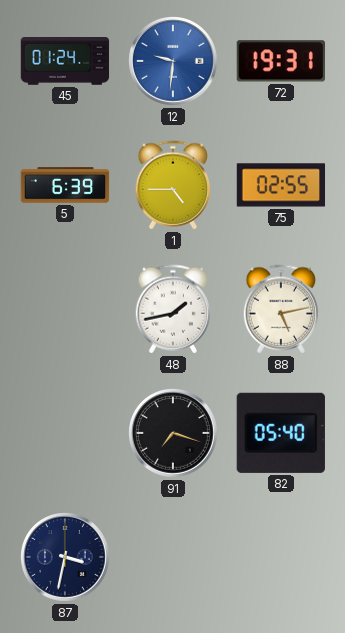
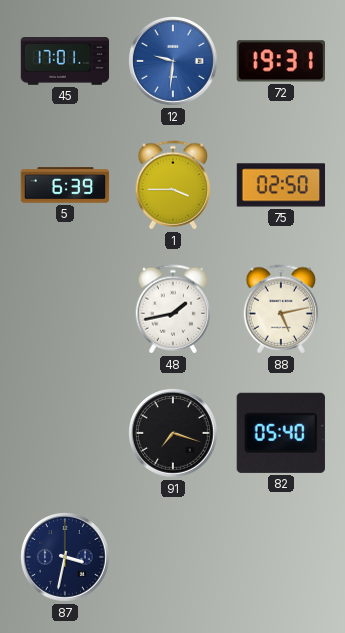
45: 01:24 -> 17:01 (65, 62)
1: 4:45 -> 3:45 (173, 185)
75: 02:55 -> 02:50 (281, 185)
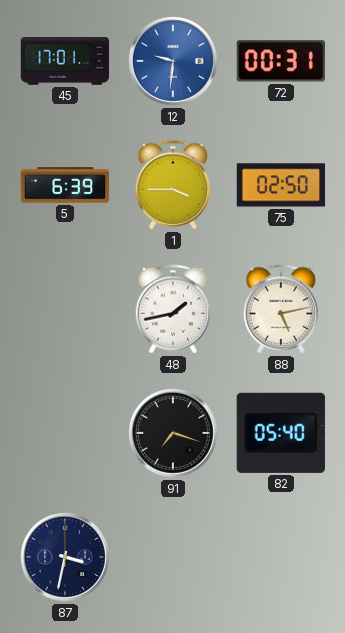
72: 19:31 -> 00:31 (280, 61)
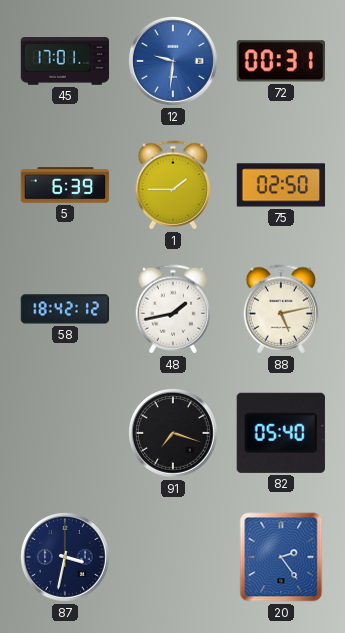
1: 3:45 -> 1:45 (173, 185)
58: none -> 18:42 (65, 309)
20: none -> 2:24 (281, 557)
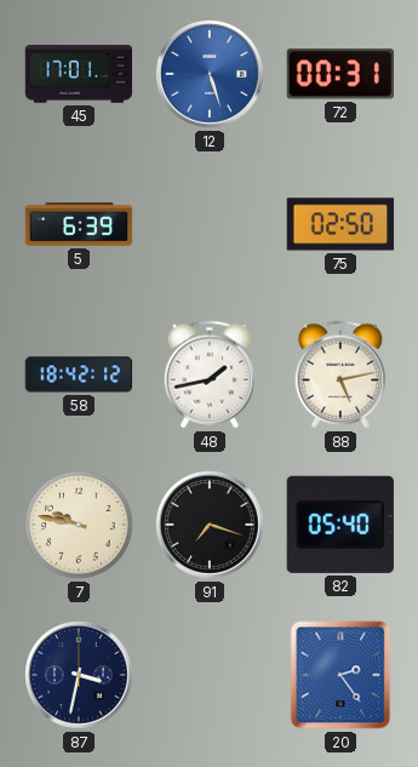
12: 9:31 -> 5:27 (210, 74)
1: 1:45 -> none (173, 185)
7: none -> 9:47 (79, 525)
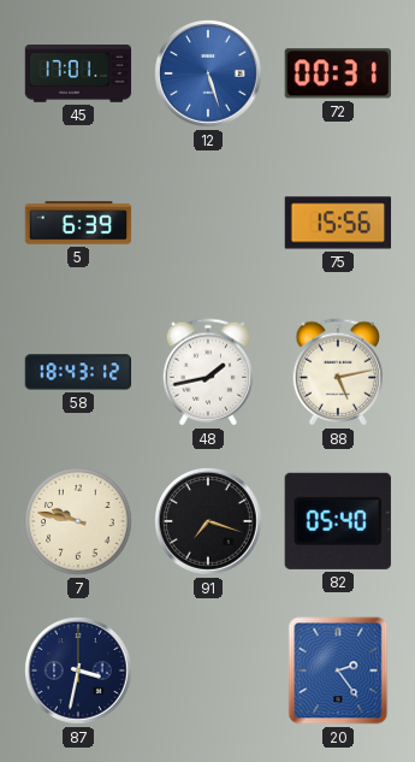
75: 02:50 -> 15:56 (338, 223)
58: 18:42 -> 18:43 (78, 372)
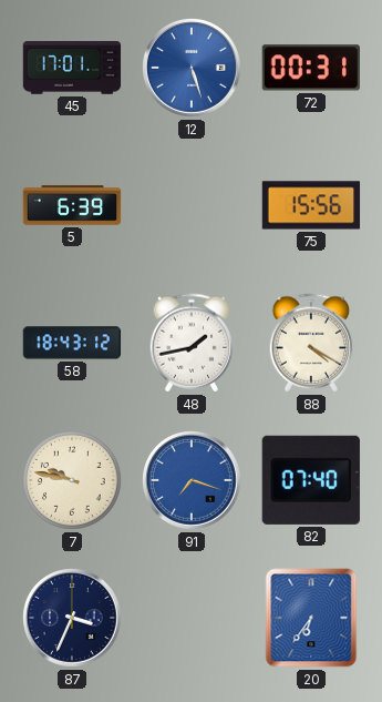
88: 5:13 -> 4:20 (311, 343)
91 dial: black -> blue (192, 480)
82: 05:40 -> 07:40 (311, 480)
87: 3:32 -> 3:34 (72, 618)
20: 2:24 -> 6:36 (311, 618)
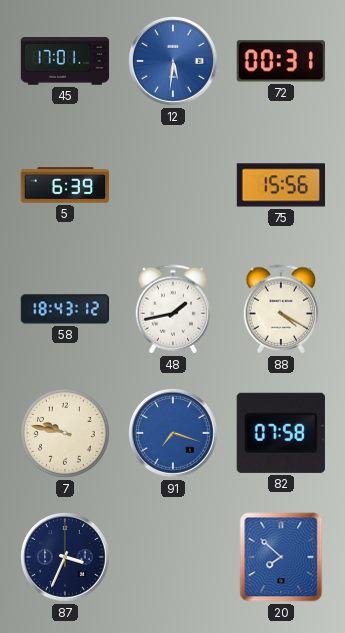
12: 5:27 -> 5:31 (173, 61)
82: 07:40 -> 07:58 (281, 433)
20: 6:36 -> 7:52 (281, 557)
